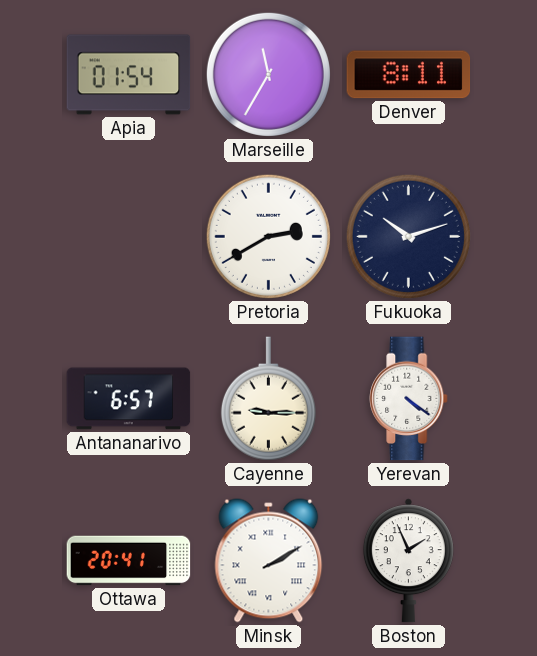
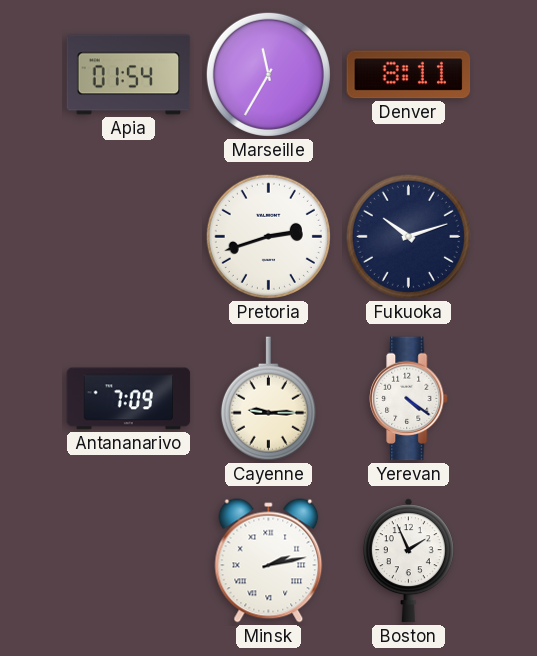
Pretoria: 2:40 -> 2:42 (268, 236)
Antananarivo: 6:57 -> 7:09 (129, 399)
Ottawa: 20:41 -> none (129, 561)
Minsk: 2:10 -> 2:13 (269, 561)
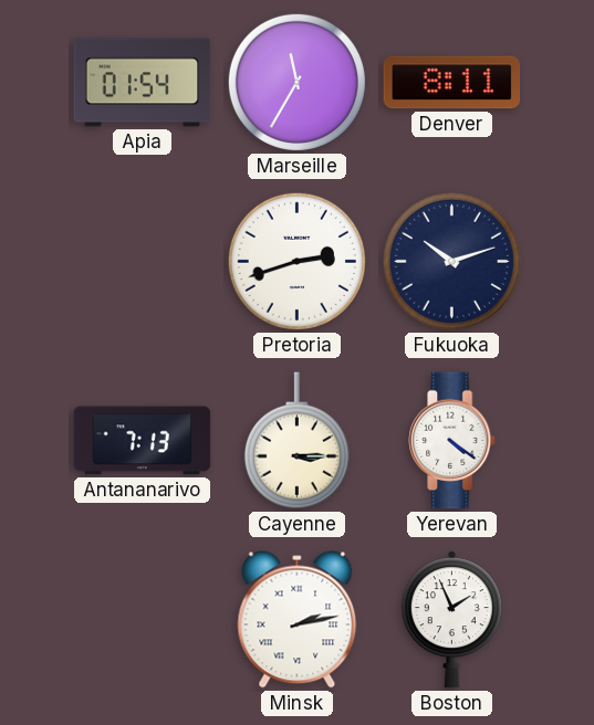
Antananarivo: 7:09 -> 7:13 (143, 441)
Cayenne: 9:15 -> 3:15 (296, 441)
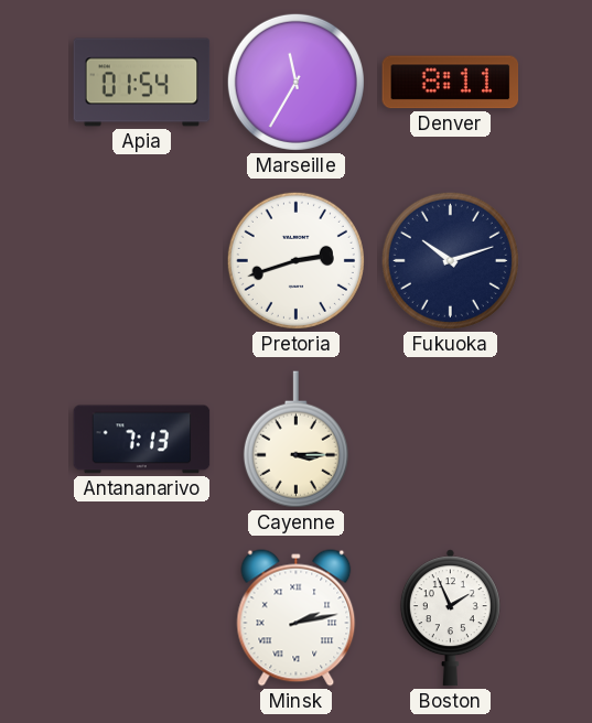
Yerevan: 4:21 -> none (452, 441)
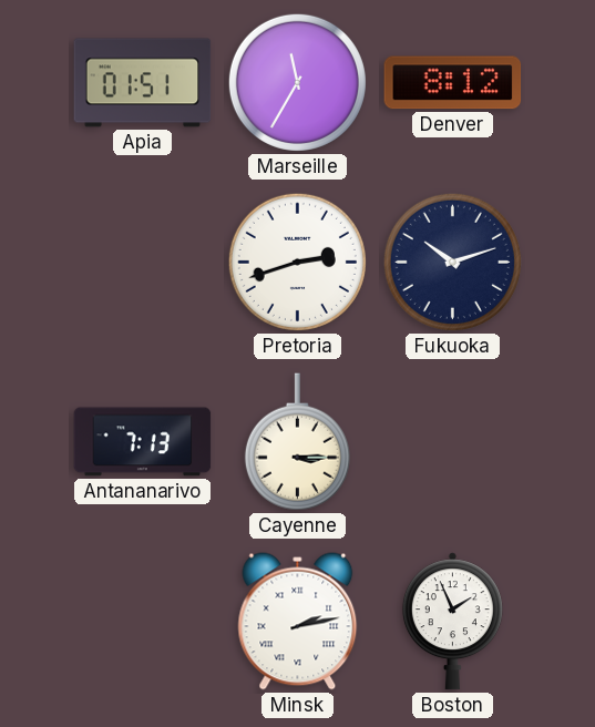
Apia: 01:54 -> 01:51 (143, 83)
Denver: 8:11 -> 8:12 (453, 83)
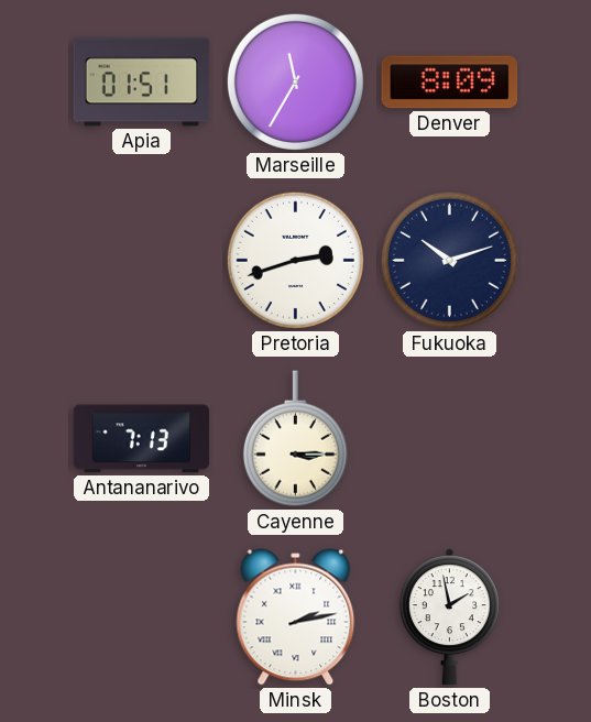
Denver: 8:12 -> 8:09 (450, 83)
Boston: 1:56 -> 1:58 (449, 617)
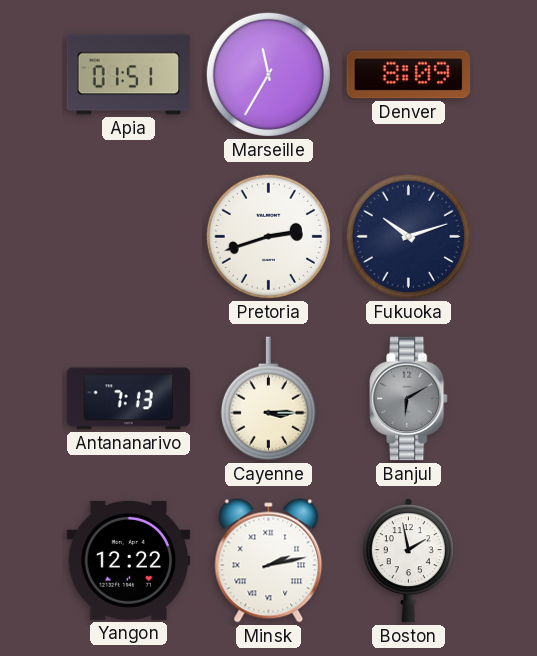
Banjul: none -> 6:10 (409, 399)
Yangon: none -> 12:22 (129, 560)
